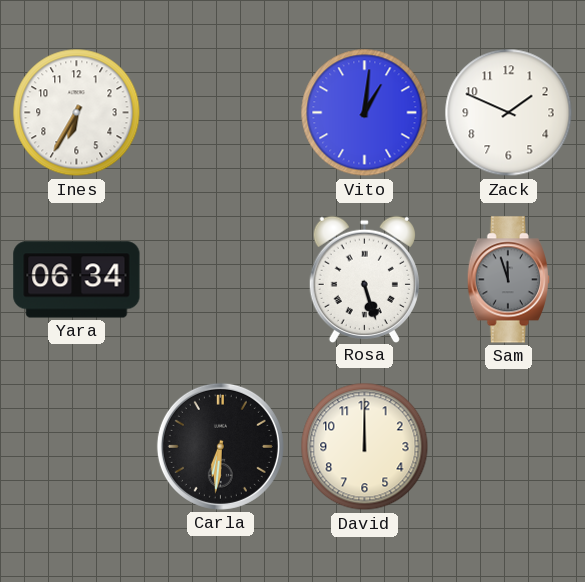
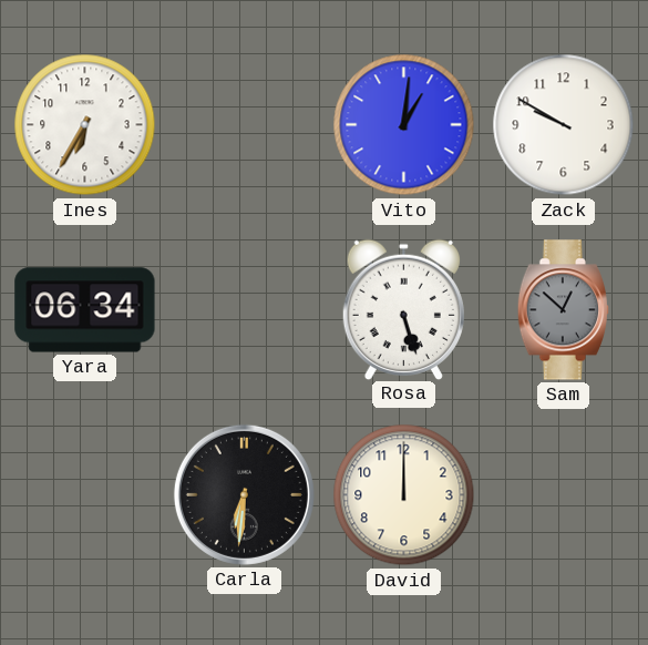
Zack: 1:49 -> 9:50 (564, 125)
Sam: 11:57 -> 12:52 (563, 310)
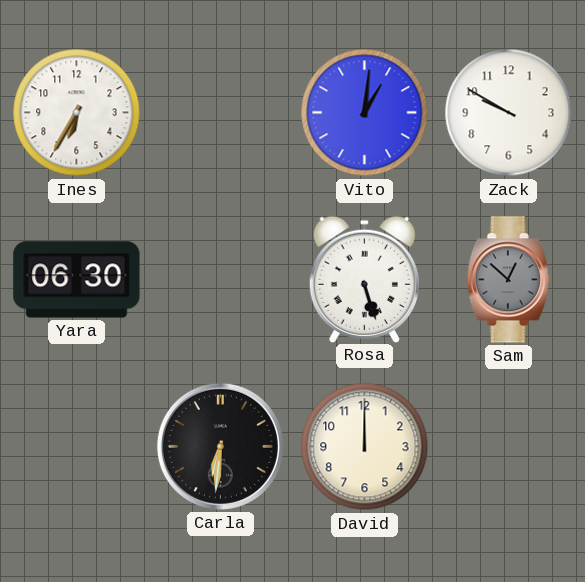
Yara: 06:34 -> 06:30 (77, 280)
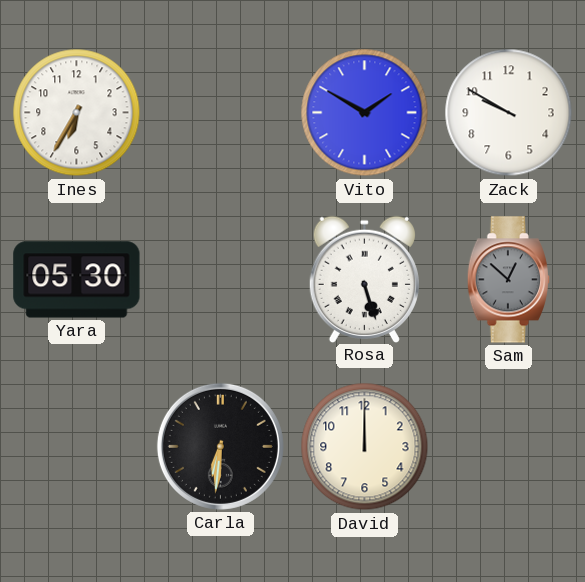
Vito: 1:01 -> 1:50 (365, 113)
Yara: 06:30 -> 05:30 (77, 280)
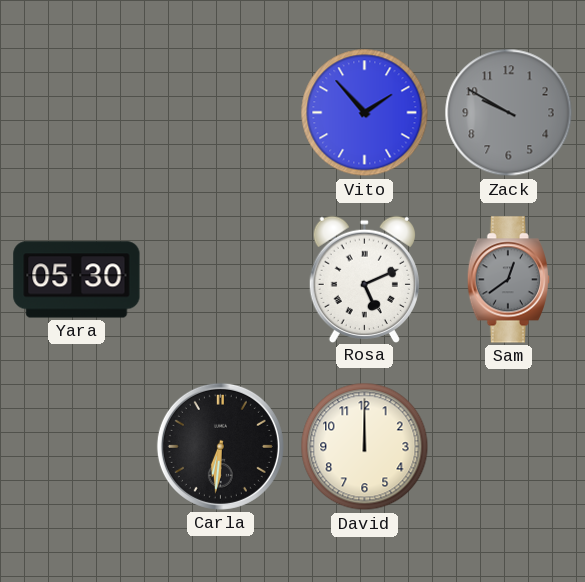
Ines: 6:35 -> none (77, 113)
Vito: 1:50 -> 1:53 (365, 113)
Zack dial: white -> grey (509, 113)
Rosa: 5:27 -> 5:11 (364, 279)
Sam: 12:52 -> 12:39 (508, 280)
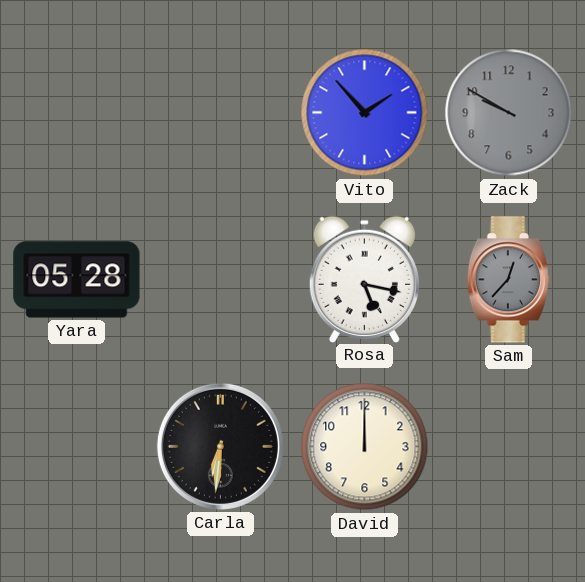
Yara: 05:30 -> 05:28 (77, 280)
Rosa: 5:11 -> 5:17 (364, 279)
Sam: 12:39 -> 12:37 (508, 280)
